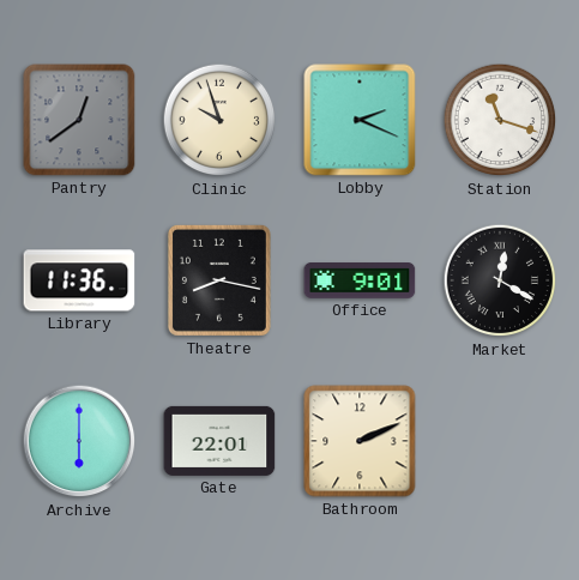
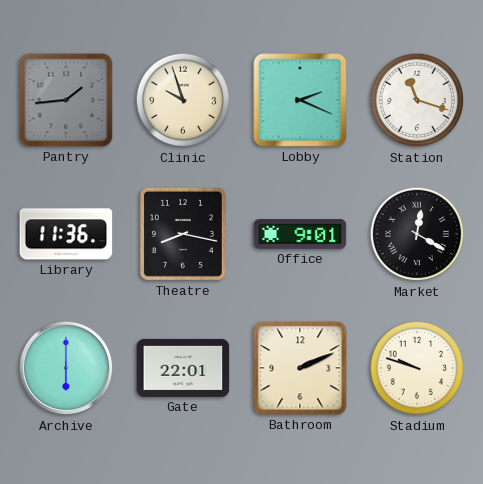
Pantry: 12:39 -> 1:44 (66, 100)
Stadium: none -> 9:48 (417, 368)
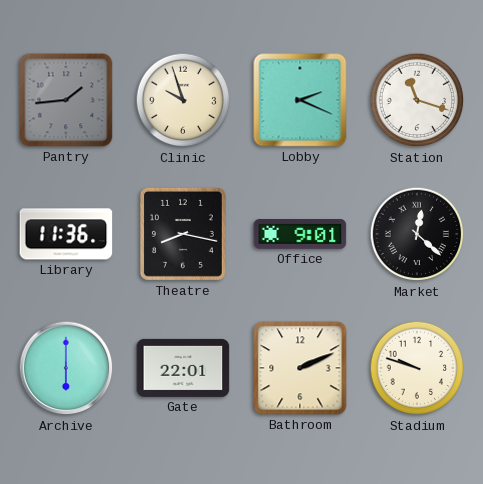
Market: 12:20 -> 12:22 (417, 234)
